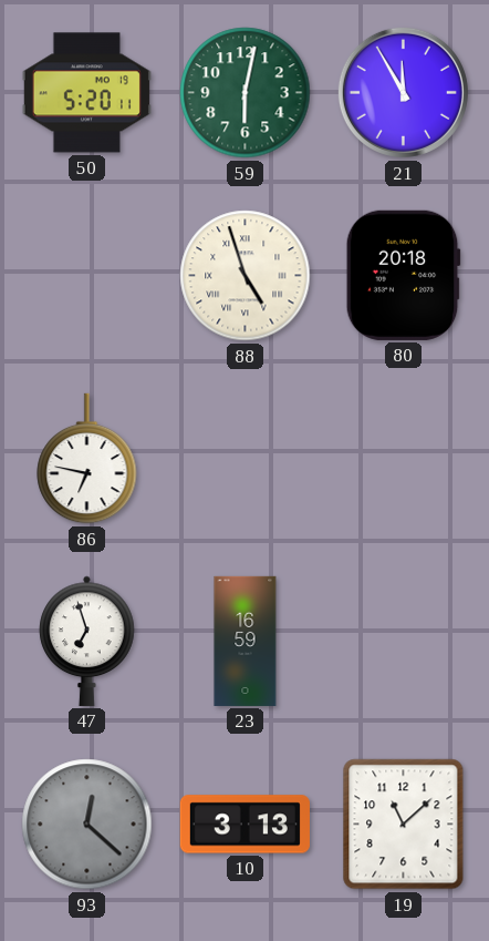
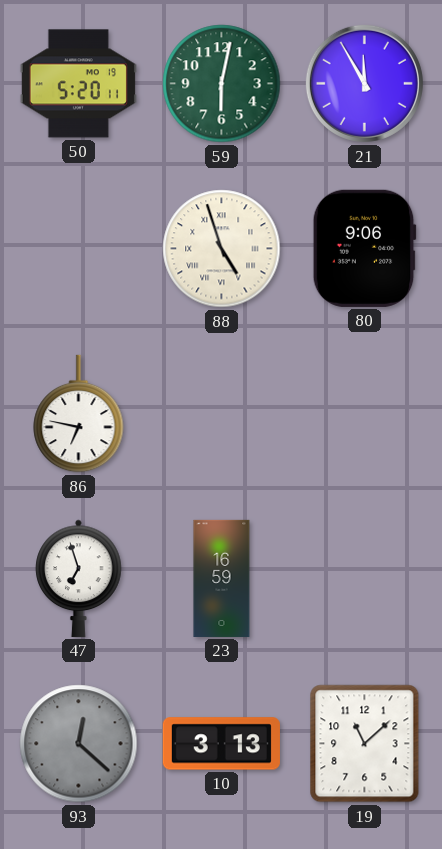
80: 20:18 -> 9:06 (364, 248)
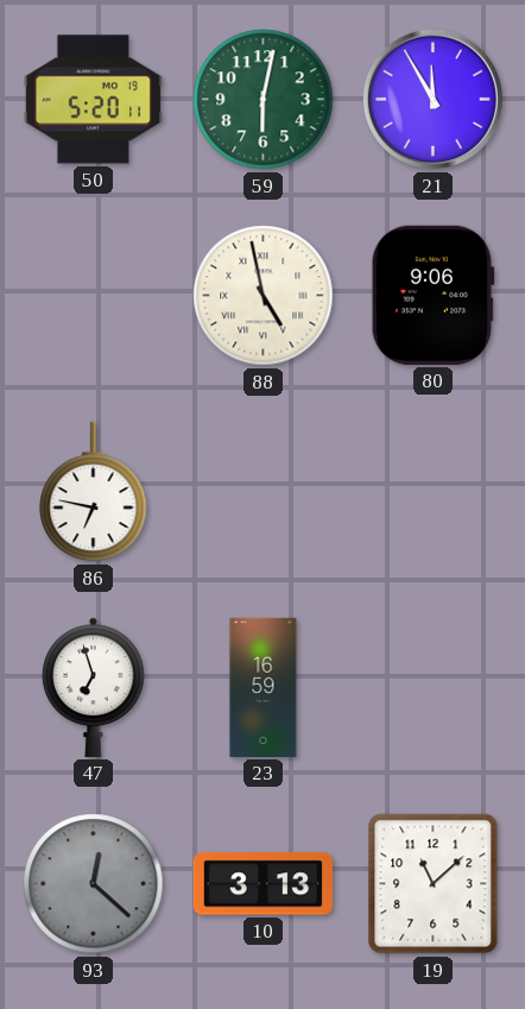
88: 4:57 -> 4:58 (264, 296)
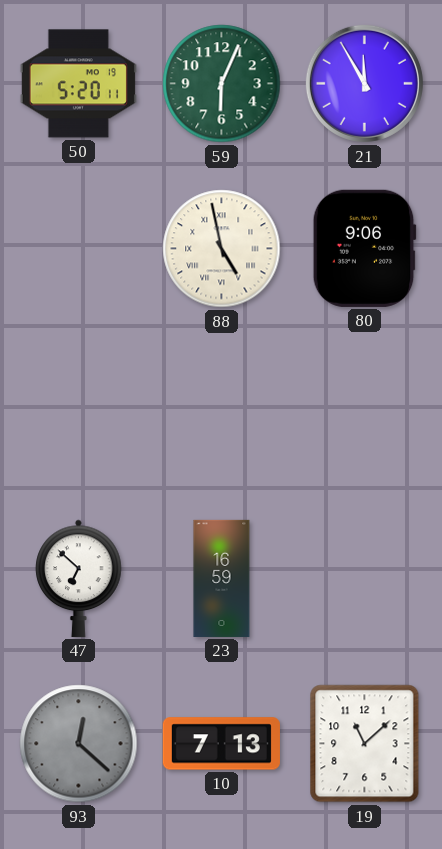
59: 6:02 -> 6:04 (222, 84)
86: 6:47 -> none (94, 492)
47: 6:57 -> 6:52 (79, 578)
10: 3:13 -> 7:13 (221, 744)
